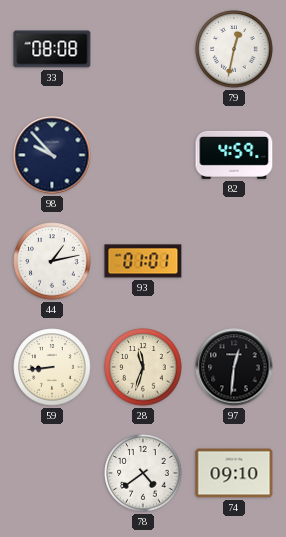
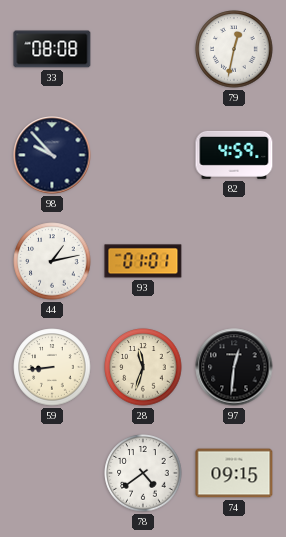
74: 09:10 -> 09:15 (234, 473)
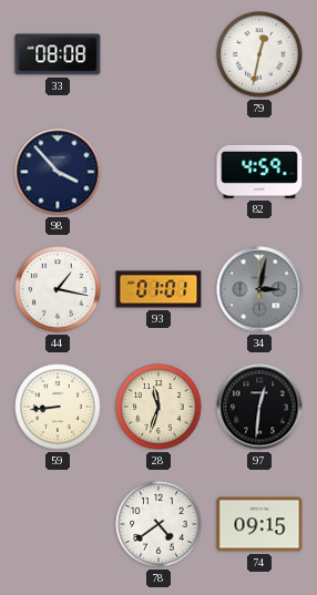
98: 9:53 -> 3:53 (58, 172)
44: 1:13 -> 1:17 (58, 289)
34: none -> 3:02 (259, 289)
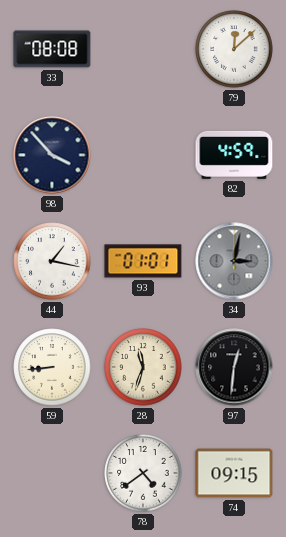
79: 12:32 -> 12:08 (234, 49)
